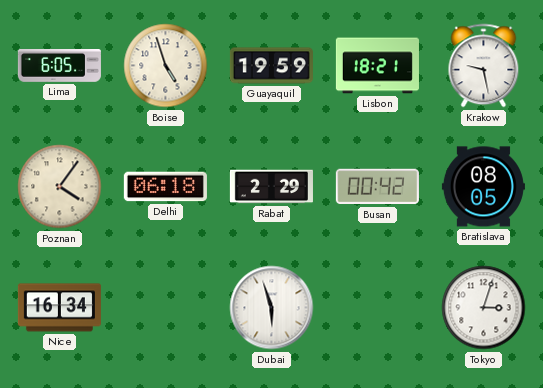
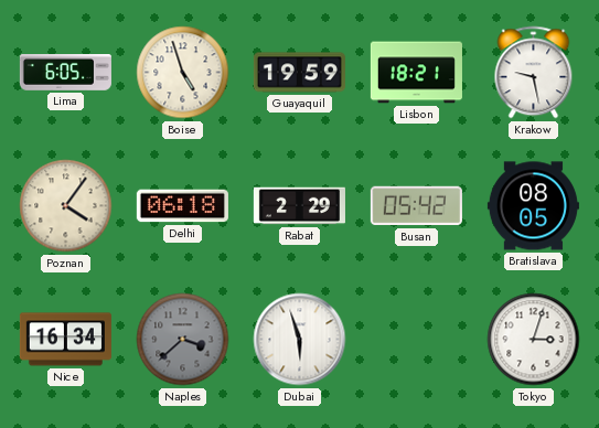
Busan: 00:42 -> 05:42 (416, 206)
Naples: none -> 3:38 (183, 340)
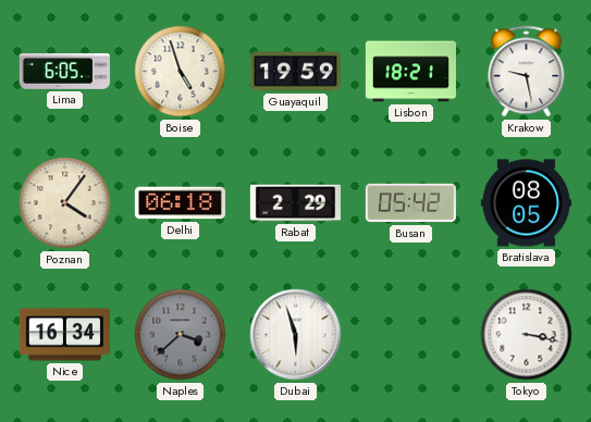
Tokyo: 3:03 -> 3:17 (527, 335)
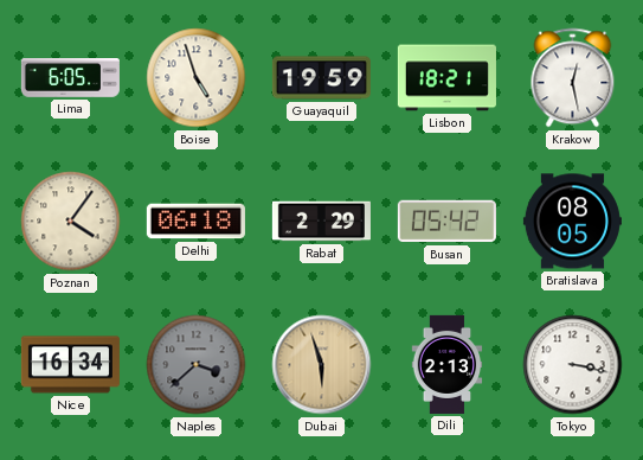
Krakow: 9:28 -> 12:28 (573, 78)
Dubai dial: white -> champagne (322, 365)
Dili: none -> 2:13 (448, 364)
